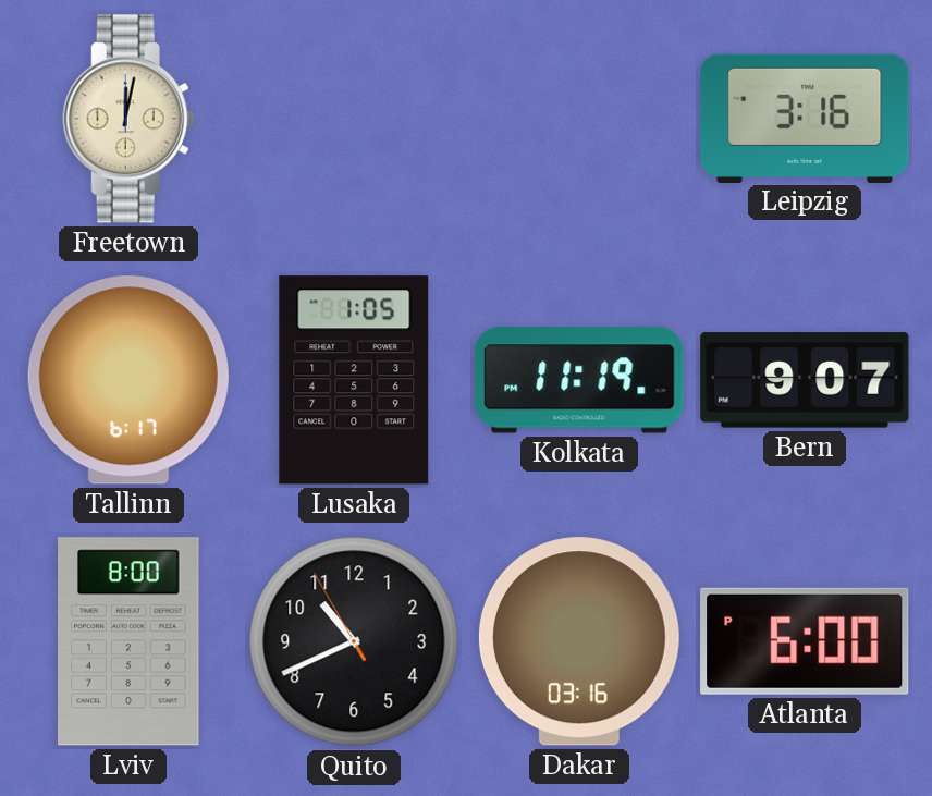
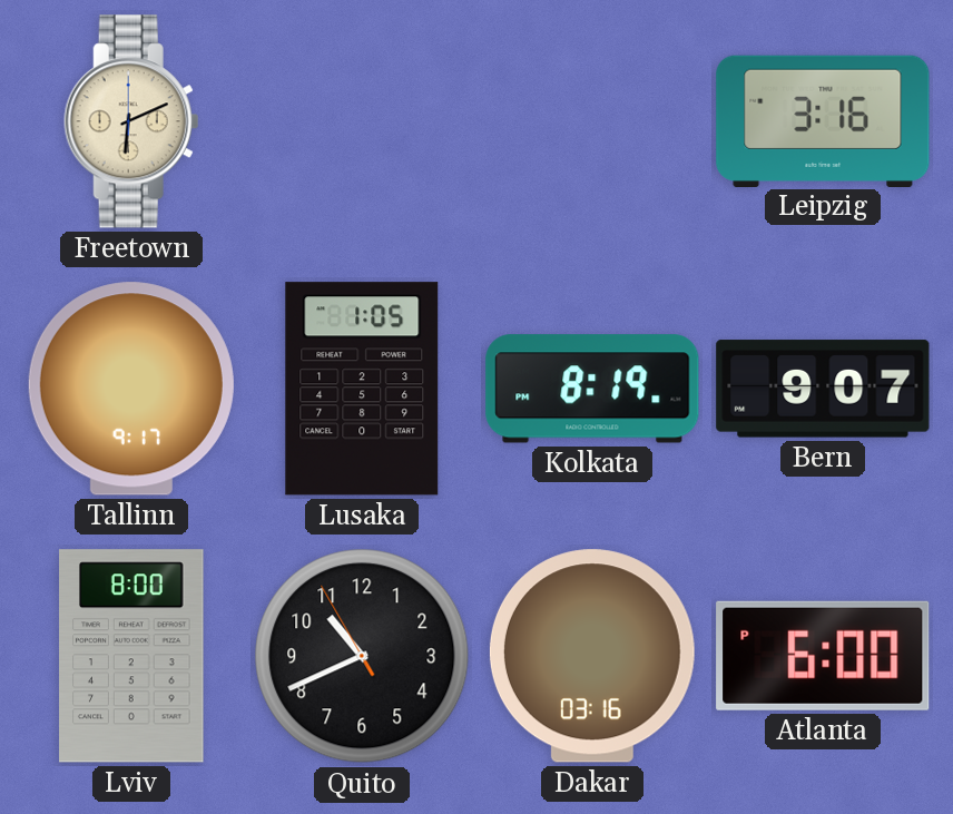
Freetown: 12:02 -> 6:11 (131, 121)
Tallinn: 6:17 -> 9:17 (131, 389)
Kolkata: 11:19 -> 8:19 (592, 389)
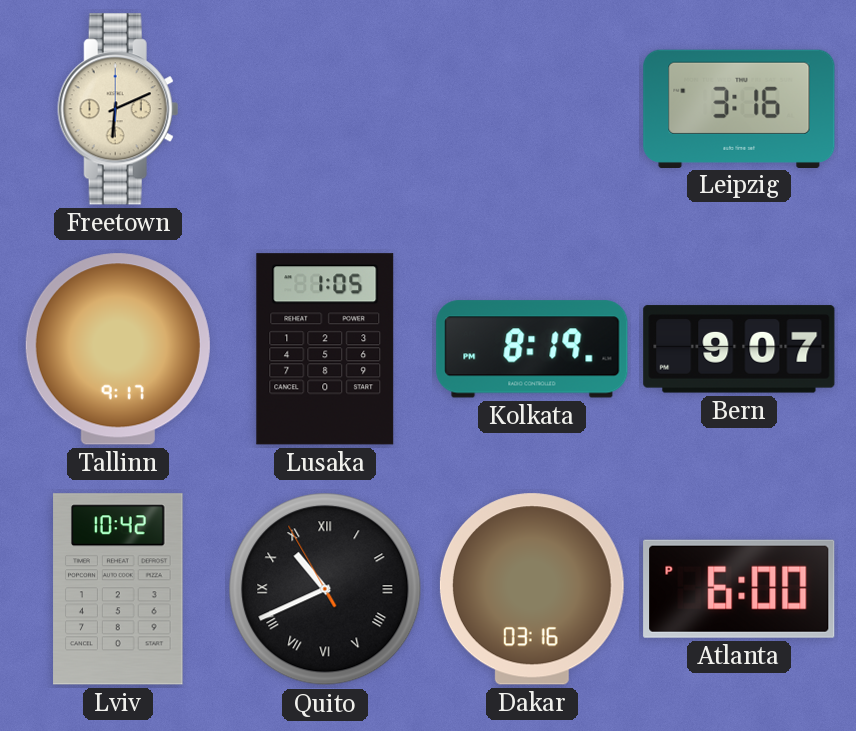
Lviv: 8:00 -> 10:42 (118, 589)
Quito numerals: Arabic -> Roman (325, 589)
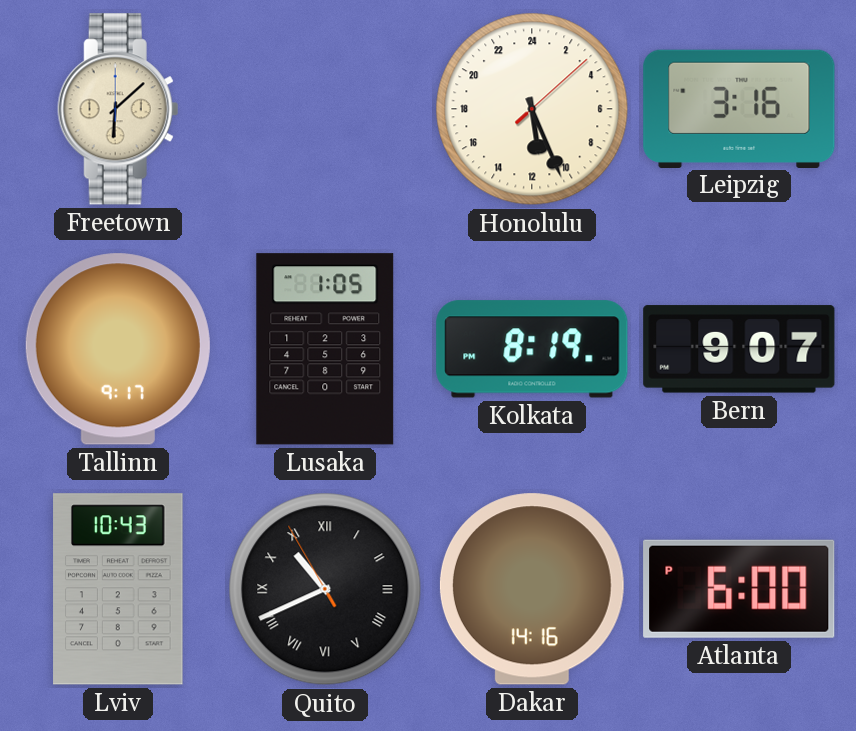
Freetown: 6:11 -> 6:08 (118, 109)
Honolulu: none -> 11:26 (532, 109)
Lviv: 10:42 -> 10:43 (118, 589)
Dakar: 03:16 -> 14:16 (532, 589)
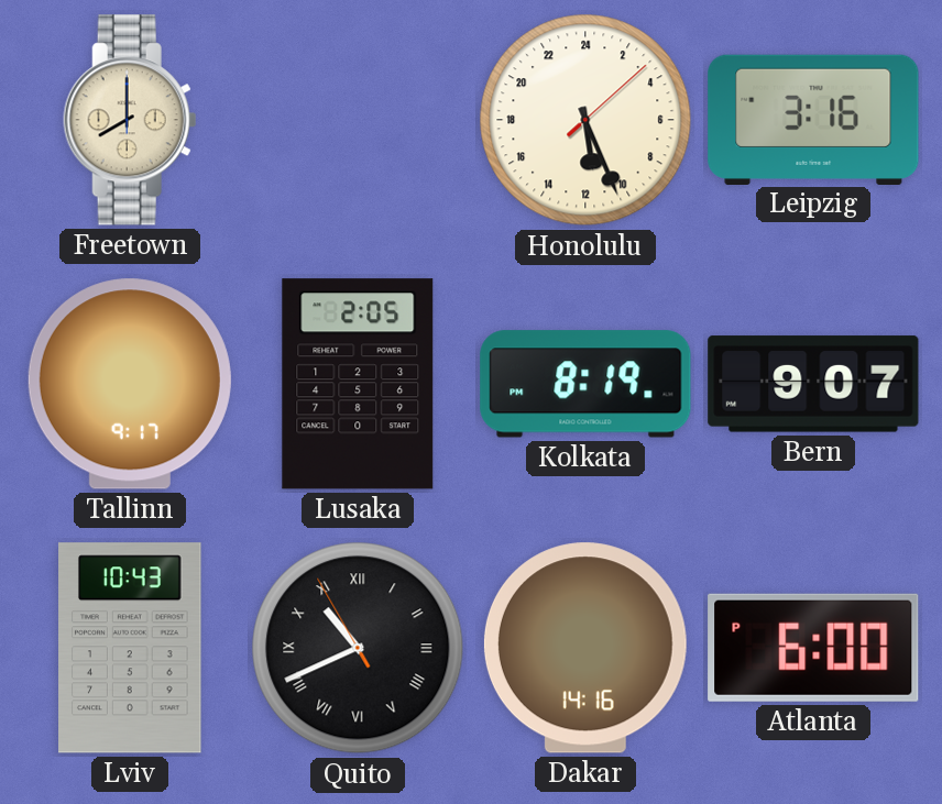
Freetown: 6:08 -> 8:00 (130, 120)
Lusaka: 1:05 -> 2:05 (358, 384)
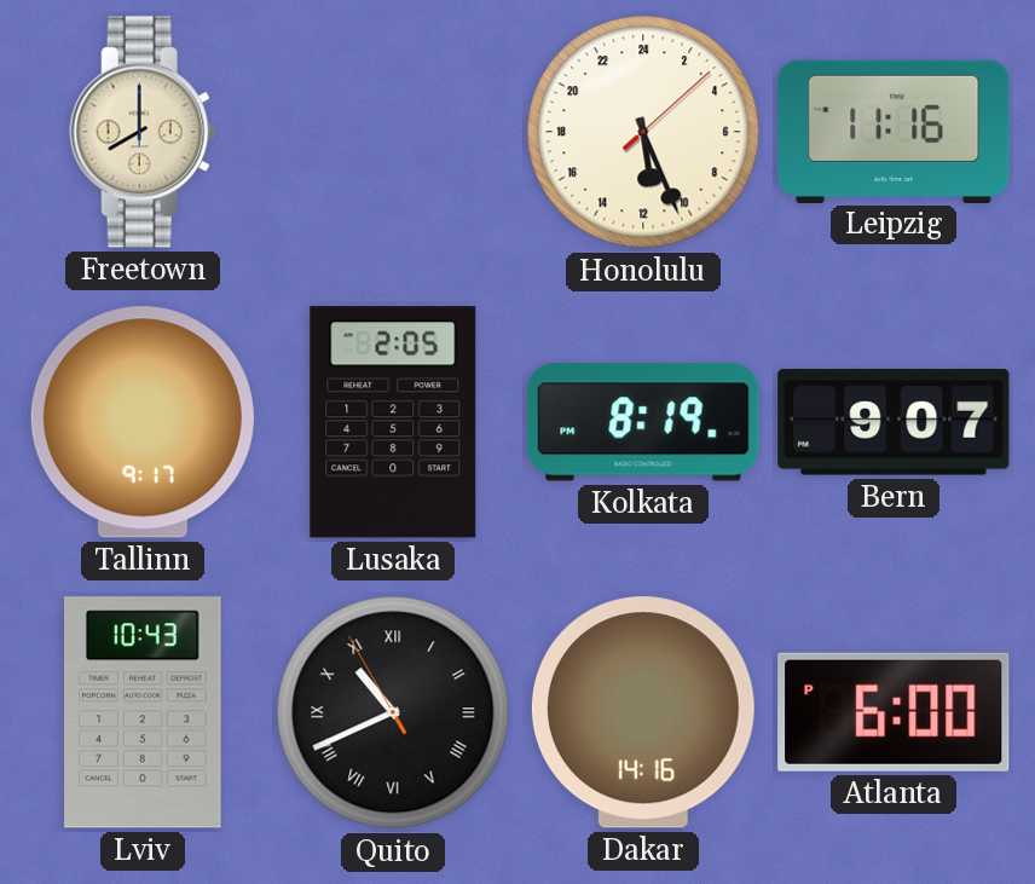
Leipzig: 3:16 -> 11:16 (894, 131)
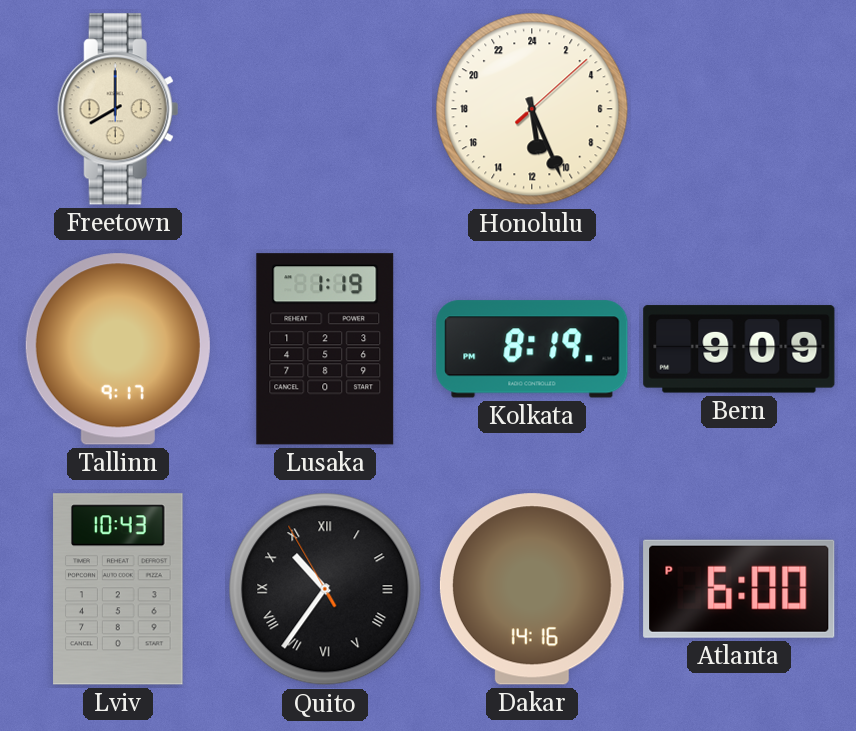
Leipzig: 11:16 -> none (894, 131)
Lusaka: 2:05 -> 1:19 (325, 349)
Bern: 9:07 -> 9:09 (739, 349)
Quito: 10:40 -> 10:35 (325, 589)
